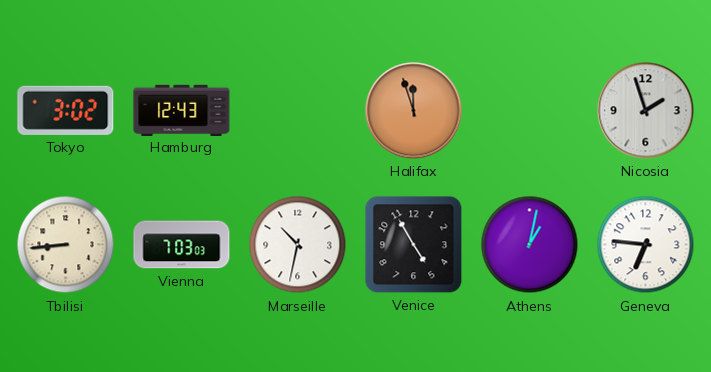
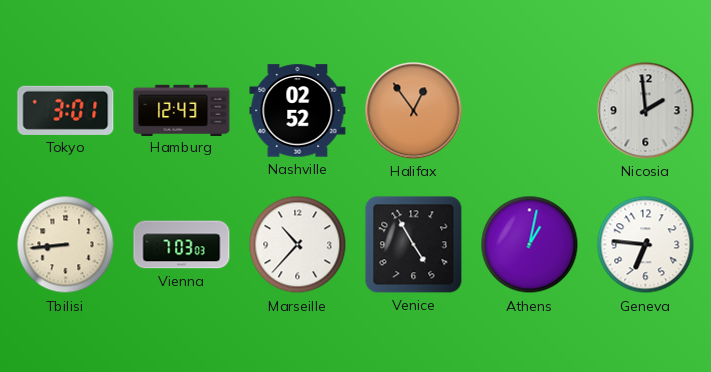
Tokyo: 3:02 -> 3:01 (66, 110)
Nashville: none -> 02:52 (298, 111)
Halifax: 11:57 -> 12:54 (414, 111)
Nicosia: 1:57 -> 1:59 (646, 111)
Marseille: 10:32 -> 10:37 (298, 245)
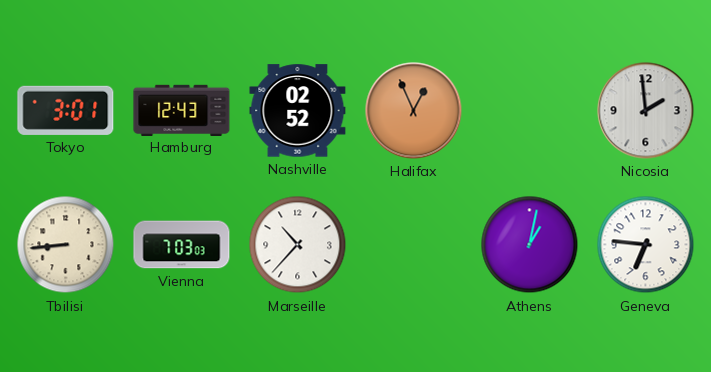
Halifax: 12:54 -> 12:56 (414, 111)
Venice: 4:55 -> none (414, 245)
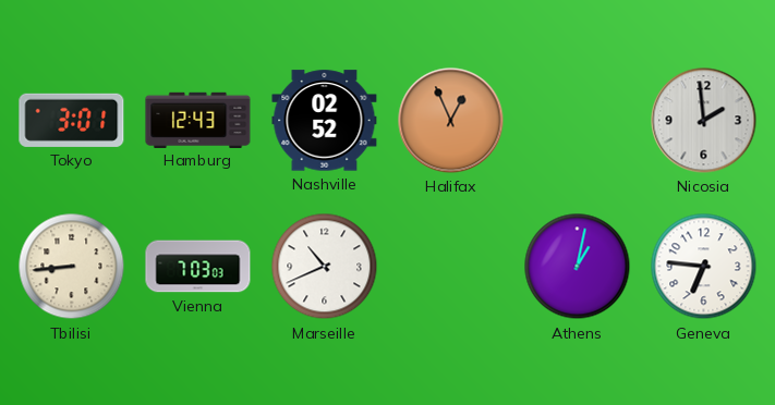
Marseille: 10:37 -> 10:41 (325, 267)
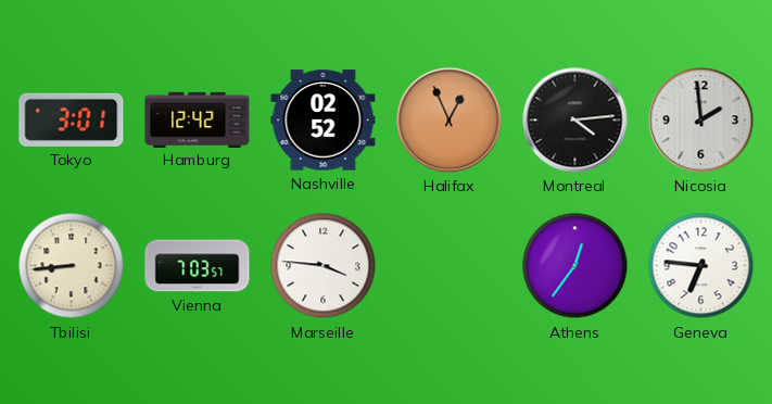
Hamburg: 12:43 -> 12:42 (198, 119)
Montreal: none -> 4:14 (575, 121)
Vienna: 7:03:03 -> 7:03:57 (198, 266)
Marseille: 10:41 -> 3:46 (324, 266)
Athens: 1:02 -> 12:36 (575, 266)
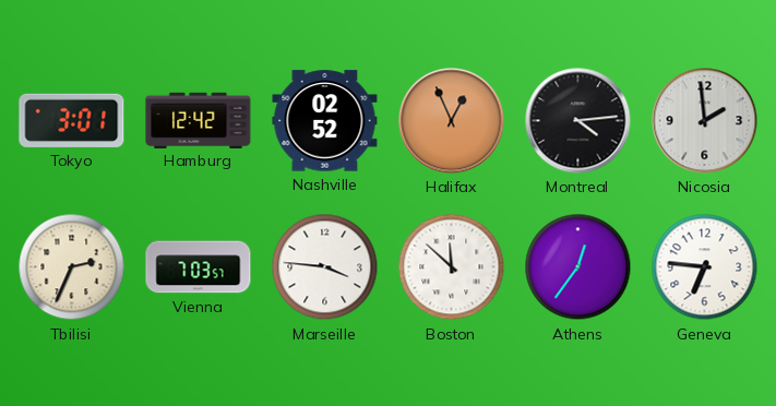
Tbilisi: 8:44 -> 2:34 (72, 267)
Boston: none -> 11:52 (452, 267)
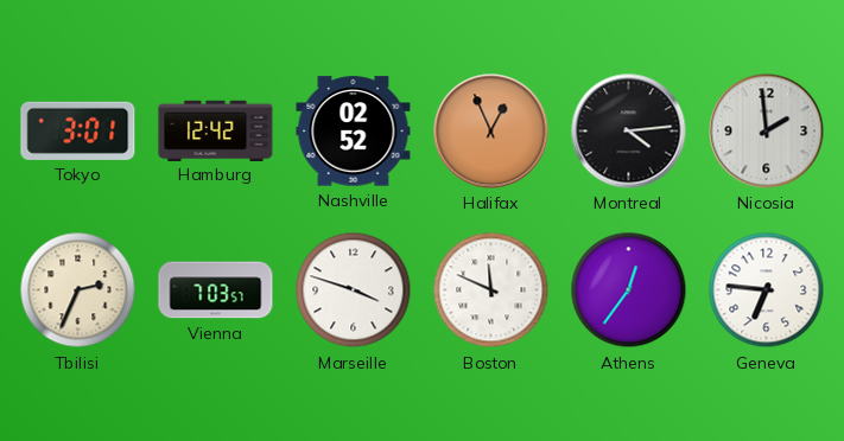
Marseille: 3:46 -> 3:48 (354, 290)
Boston: 11:52 -> 11:49 (491, 290)
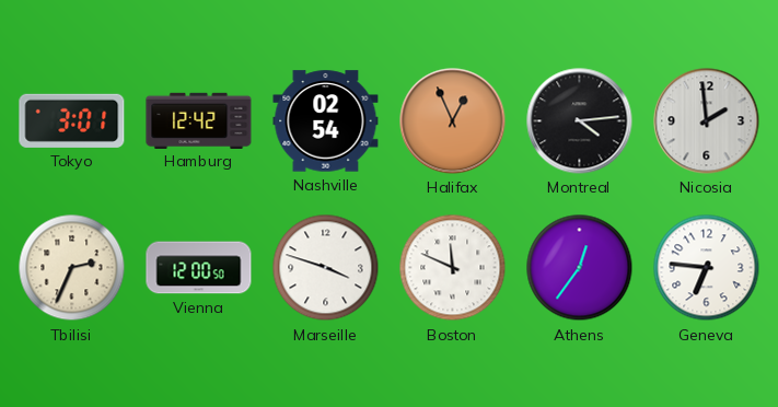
Nashville: 02:52 -> 02:54 (326, 121)
Vienna: 7:03 -> 12:00 (199, 268)
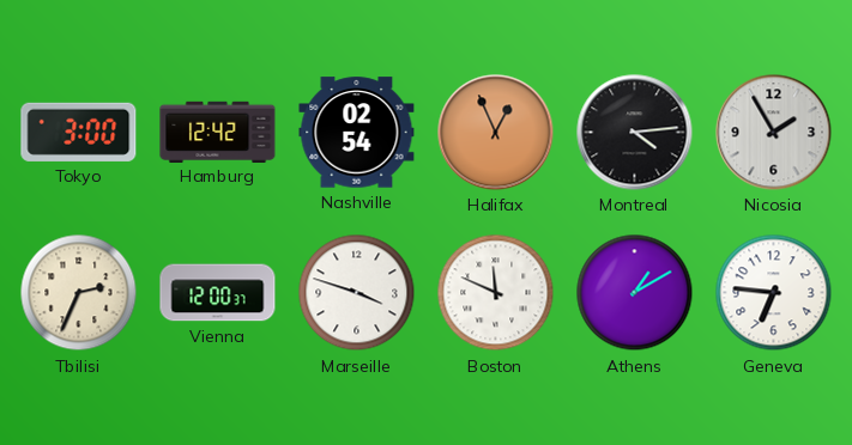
Tokyo: 3:01 -> 3:00 (79, 132)
Nicosia: 1:59 -> 1:55 (774, 133)
Vienna: 12:00:50 -> 12:00:37 (218, 293)
Athens: 12:36 -> 1:10 (635, 293)
